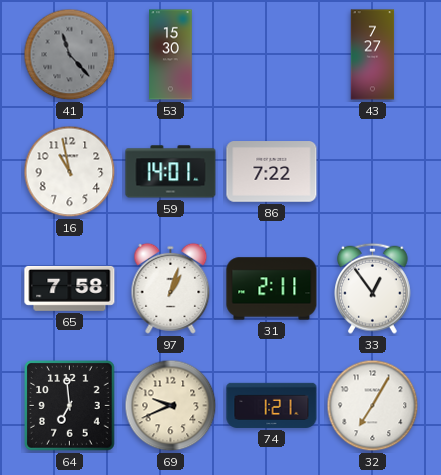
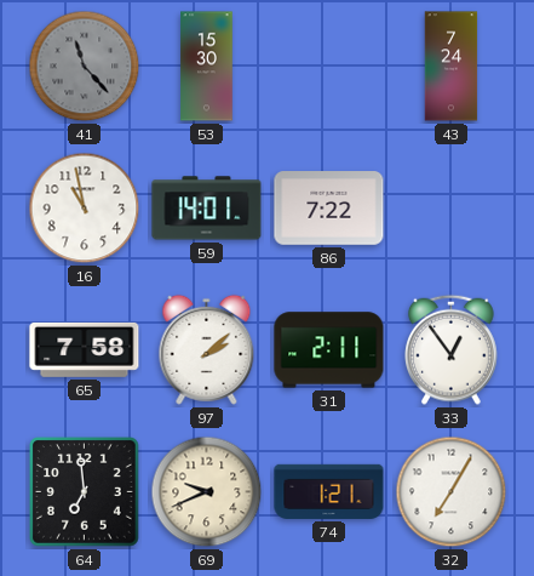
43: 7:27 -> 7:24 (452, 67)
97: 1:03 -> 2:08 (207, 349)
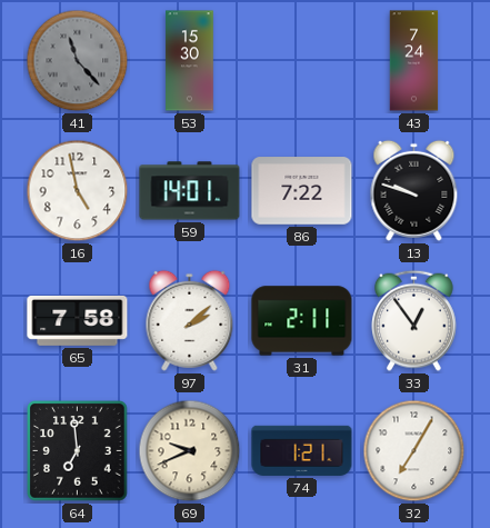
16: 10:58 -> 4:58 (78, 191)
13: none -> 9:48 (414, 190)
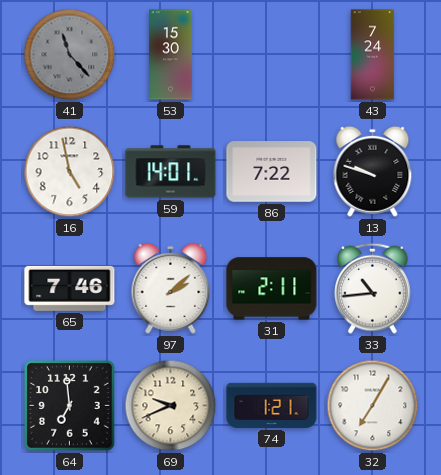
65: 7:58 -> 7:46 (70, 288)
33: 12:54 -> 10:44 (373, 288)
